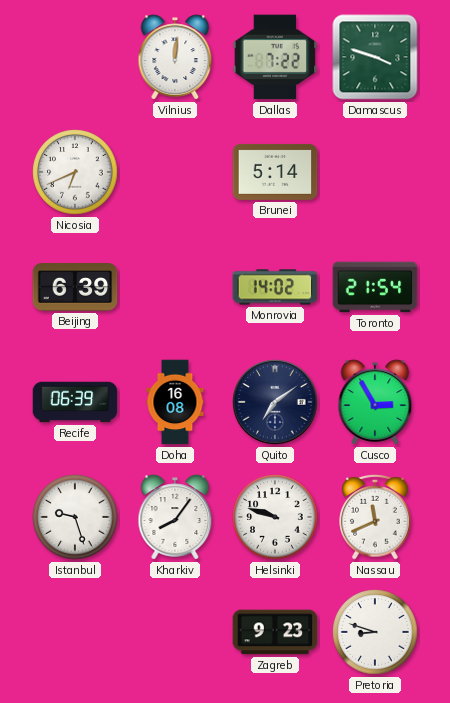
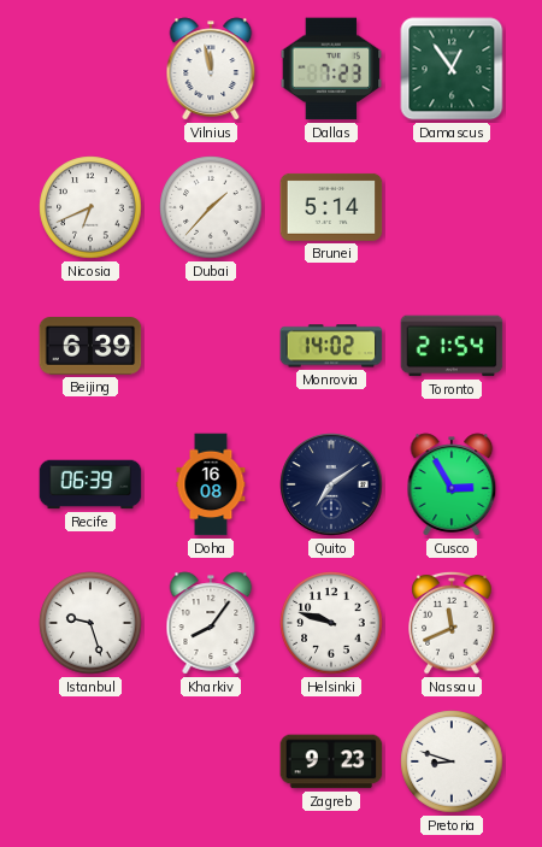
Vilnius: 12:01 -> 11:58 (211, 69)
Dallas: 7:22 -> 7:23 (331, 69)
Damascus: 3:48 -> 12:54 (452, 69)
Dubai: none -> 1:37 (211, 207)
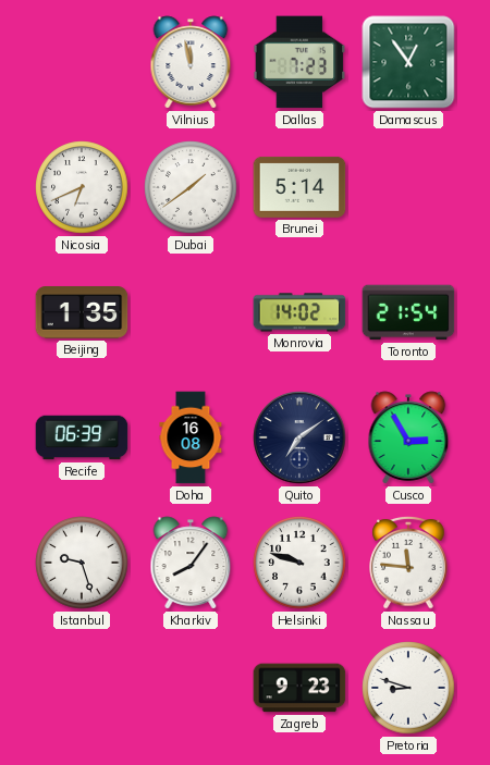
Dubai: 1:37 -> 1:39 (191, 187)
Beijing: 6:39 -> 1:35 (82, 312)
Nassau: 11:41 -> 11:46 (408, 563)
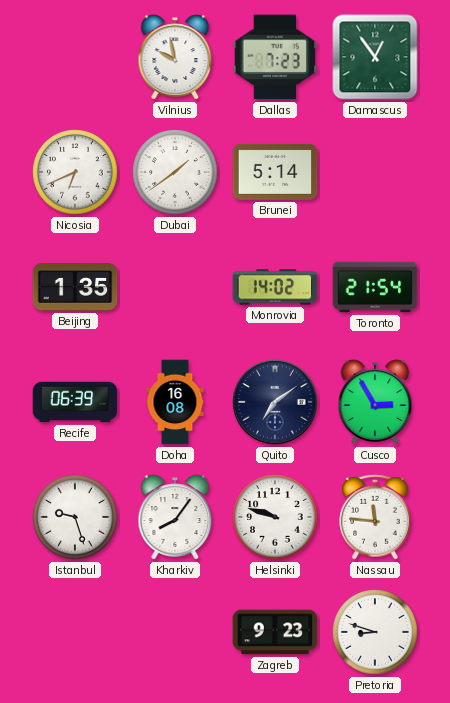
Vilnius: 11:58 -> 9:58 (175, 57)
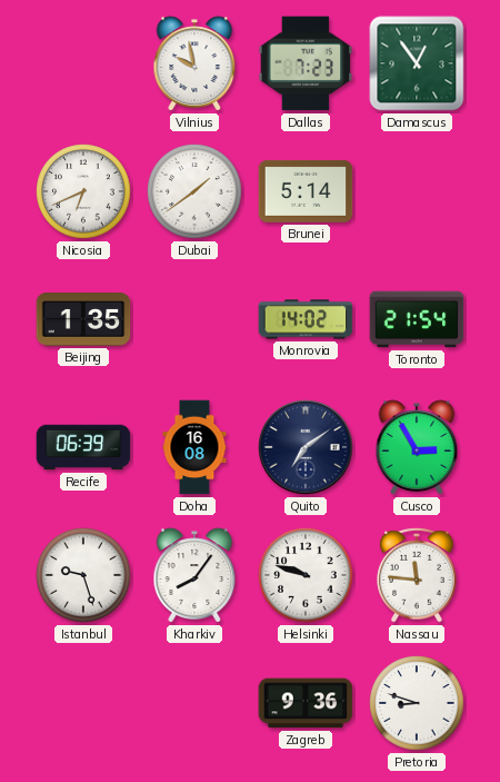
Zagreb: 9:23 -> 9:36 (306, 703)
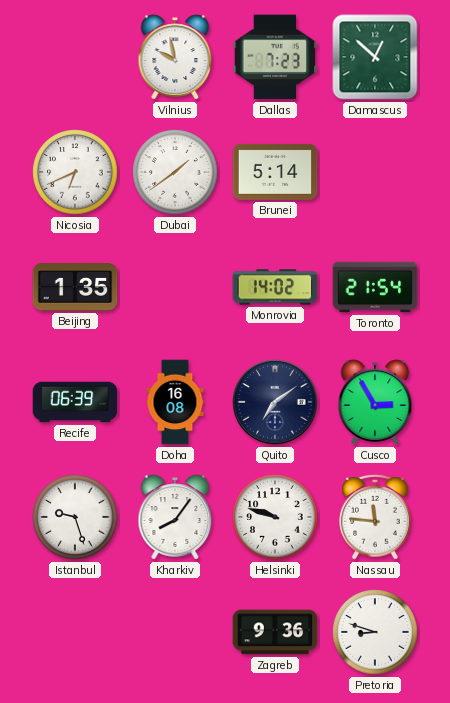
Damascus: 12:54 -> 12:52 (375, 57)
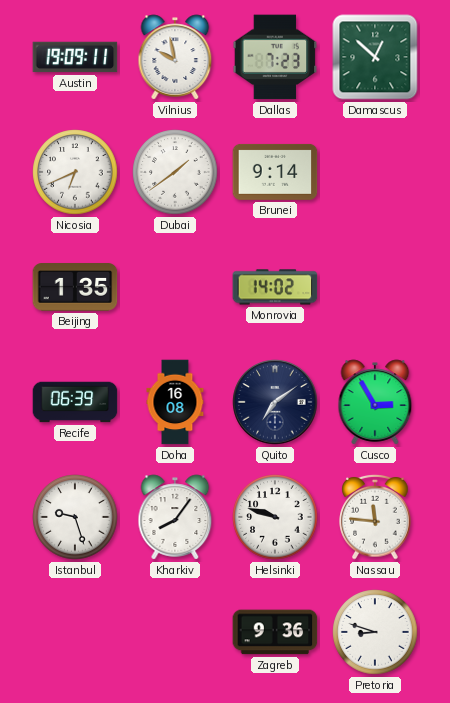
Austin: none -> 19:09 (75, 57)
Brunei: 5:14 -> 9:14 (275, 172)
Toronto: 21:54 -> none (375, 287)
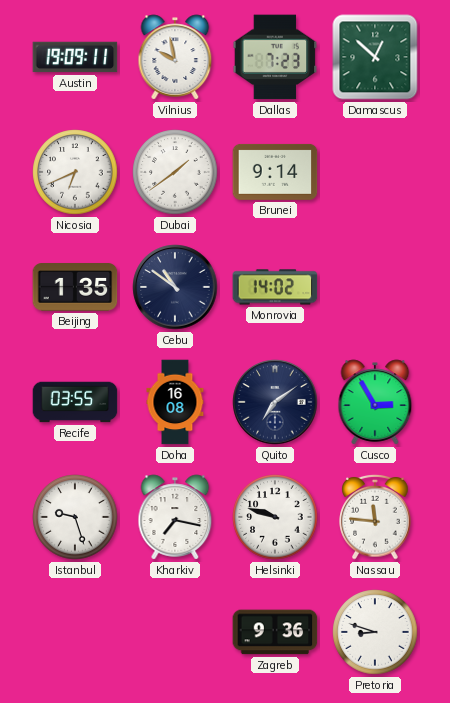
Cebu: none -> 10:51 (175, 287)
Recife: 06:39 -> 03:55 (75, 402)
Kharkiv: 8:06 -> 7:17 (175, 517)
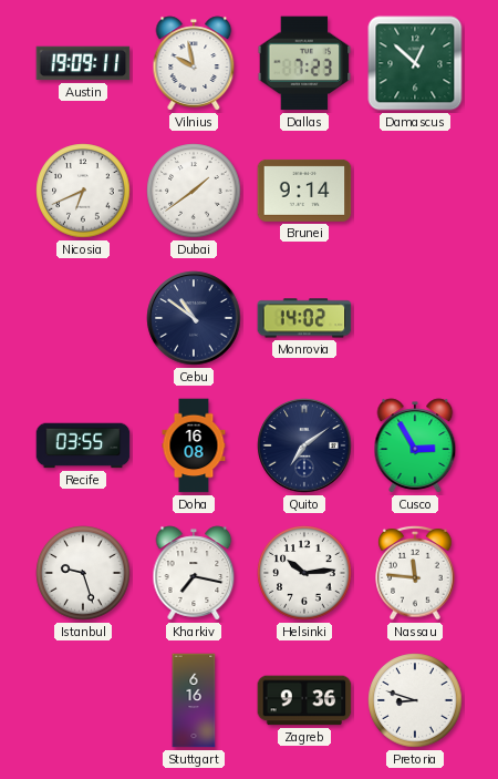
Beijing: 1:35 -> none (75, 287)
Helsinki: 9:48 -> 10:14 (304, 573)
Stuttgart: none -> 6:16 (194, 700)
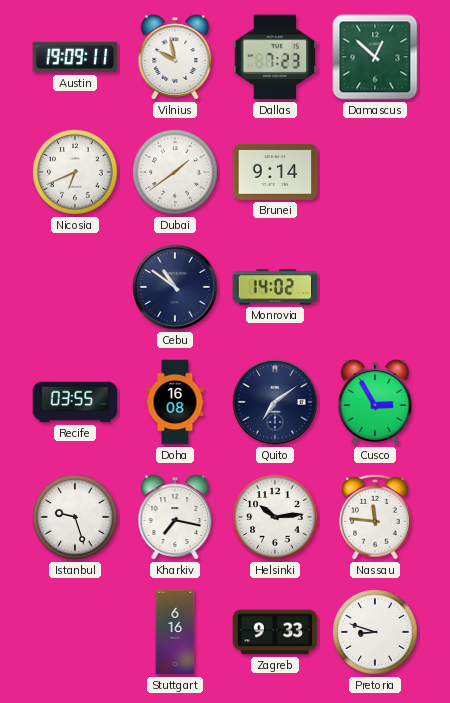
Zagreb: 9:36 -> 9:33 (275, 632)
